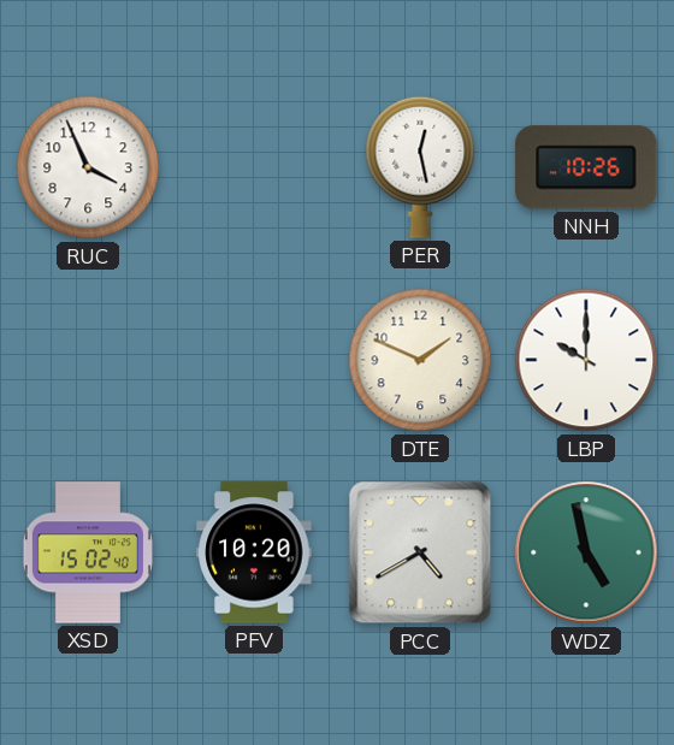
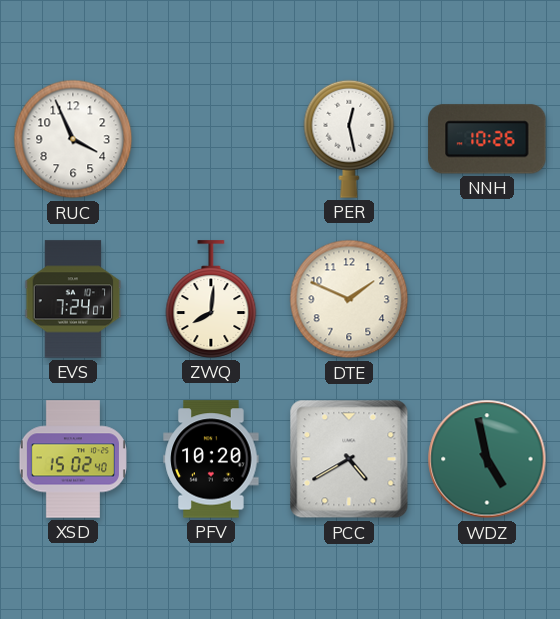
EVS: none -> 7:24 (73, 299)
ZWQ: none -> 8:01 (211, 299)
LBP: 10:00 -> none (586, 360)
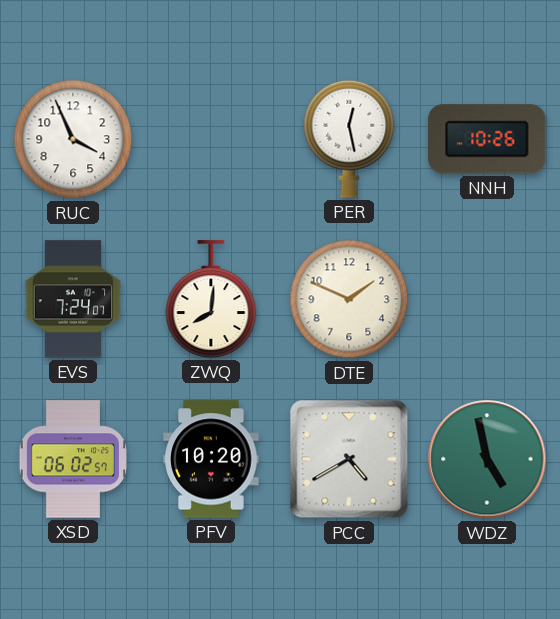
XSD: 15:02 -> 06:02 (73, 459)
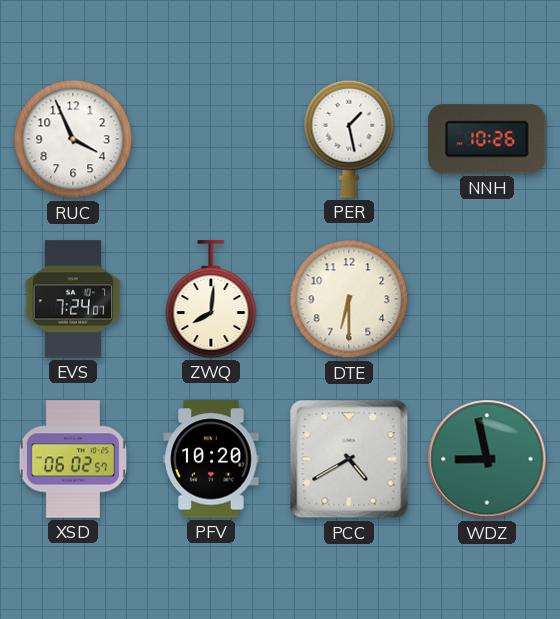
PER: 12:28 -> 1:28 (349, 139)
DTE: 1:49 -> 6:30 (349, 299)
WDZ: 4:58 -> 8:58 (487, 459)
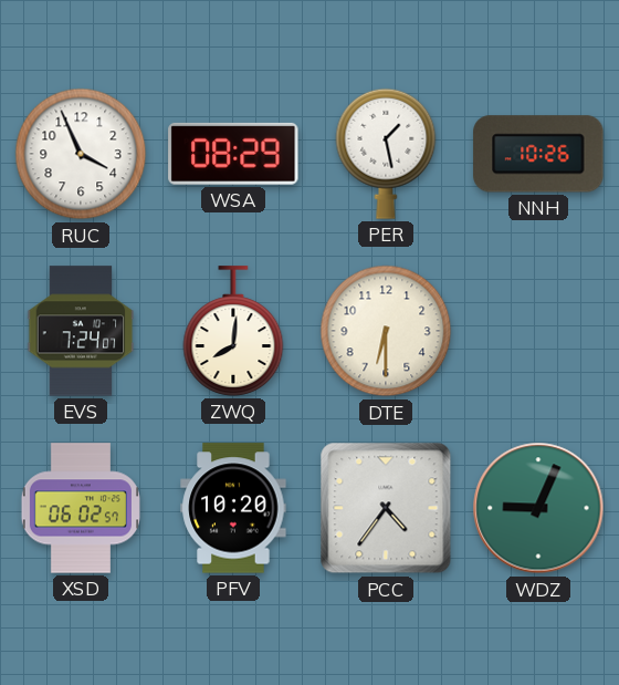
WSA: none -> 08:29 (233, 154)
PCC: 4:40 -> 4:36 (386, 508)
WDZ: 8:58 -> 9:04 (538, 508)
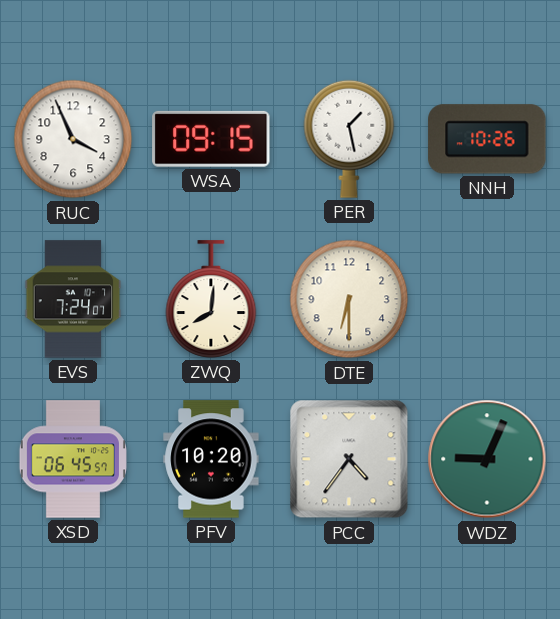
WSA: 08:29 -> 09:15 (211, 139)
XSD: 06:02 -> 06:45 (73, 459)
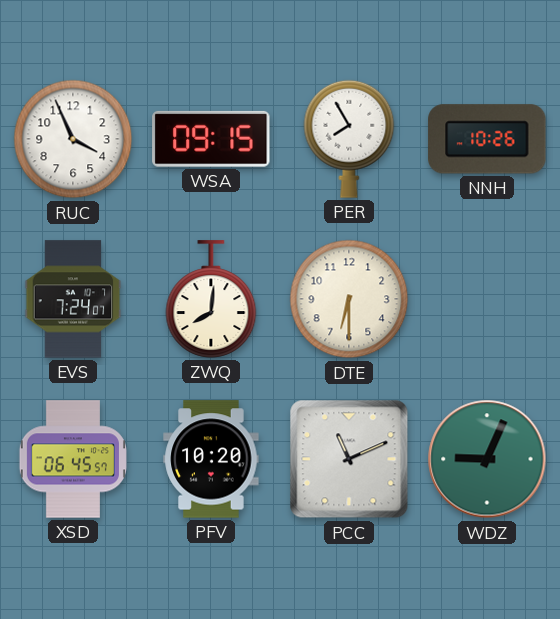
PER: 1:28 -> 7:55 (349, 139)
PCC: 4:36 -> 11:11 (349, 459)
